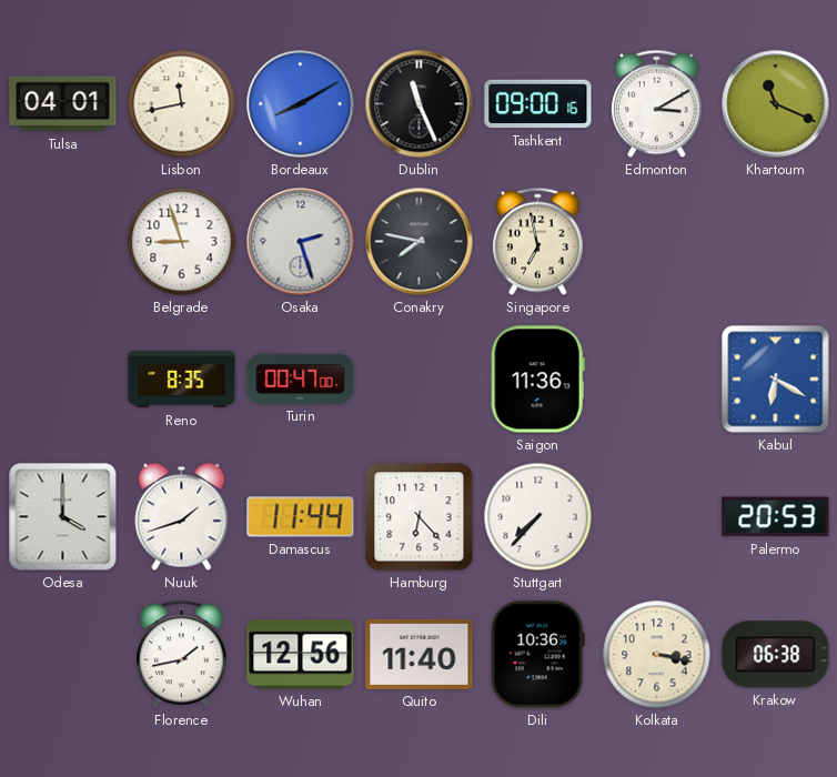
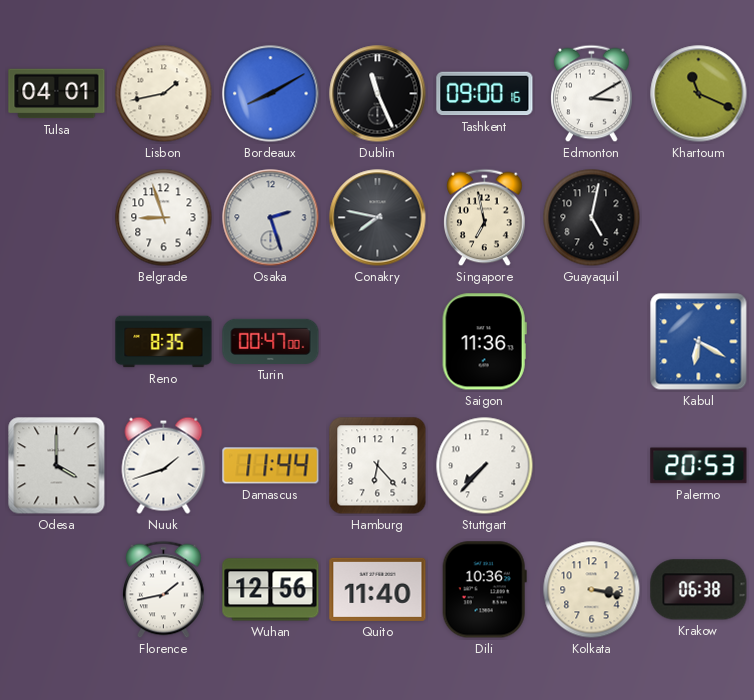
Lisbon: 11:43 -> 1:43 (164, 94)
Guayaquil: none -> 5:02 (592, 218)
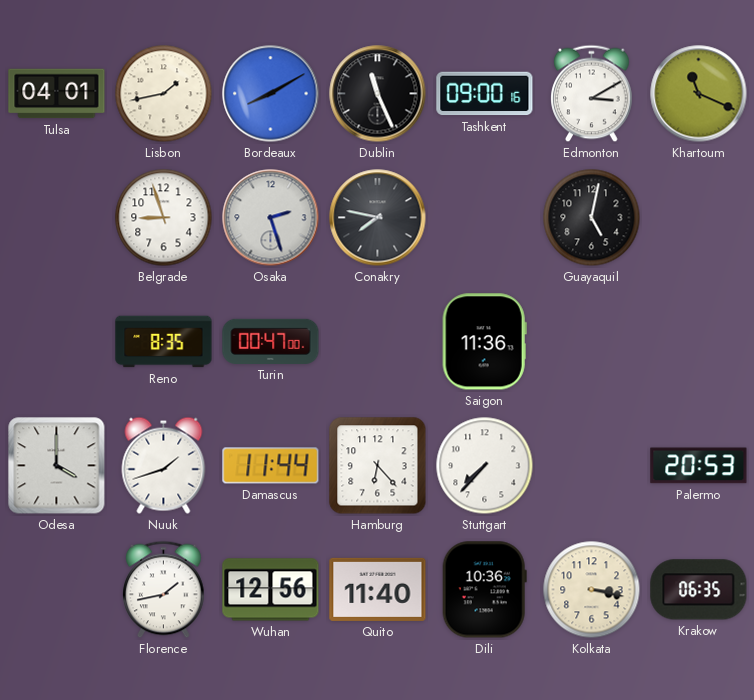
Singapore: 6:58 -> none (485, 218)
Kabul: 6:20 -> none (699, 342)
Krakow: 06:38 -> 06:35 (699, 590)
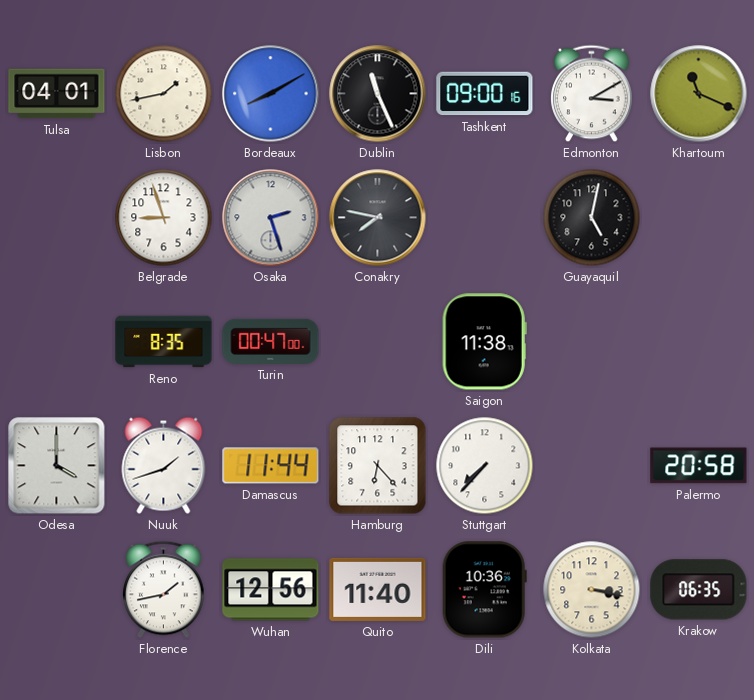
Saigon: 11:36 -> 11:38 (484, 342)
Palermo: 20:53 -> 20:58 (699, 466)
